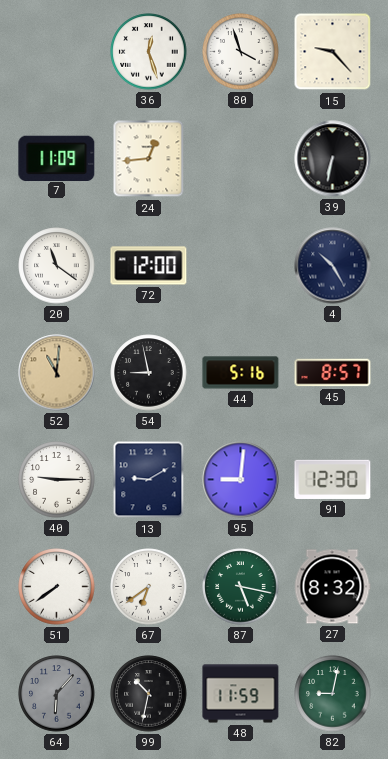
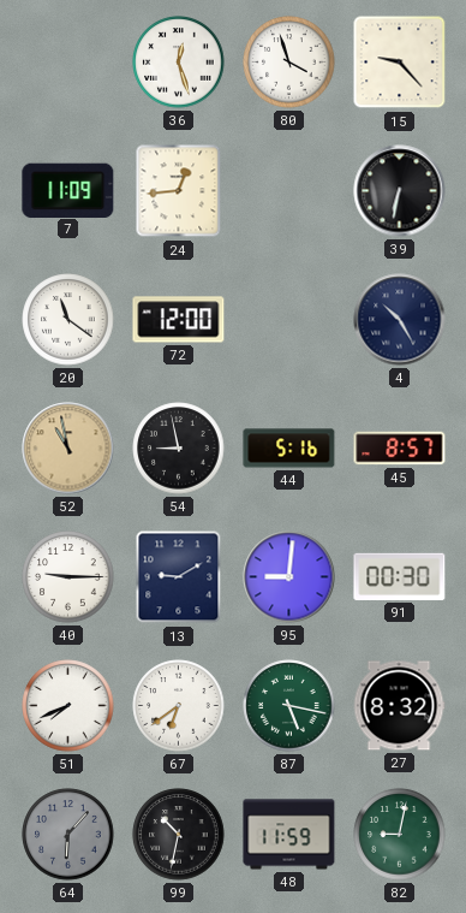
52: 11:01 -> 10:58 (68, 449)
91: 12:30 -> 00:30 (400, 576)
51: 7:39 -> 7:41 (68, 706)
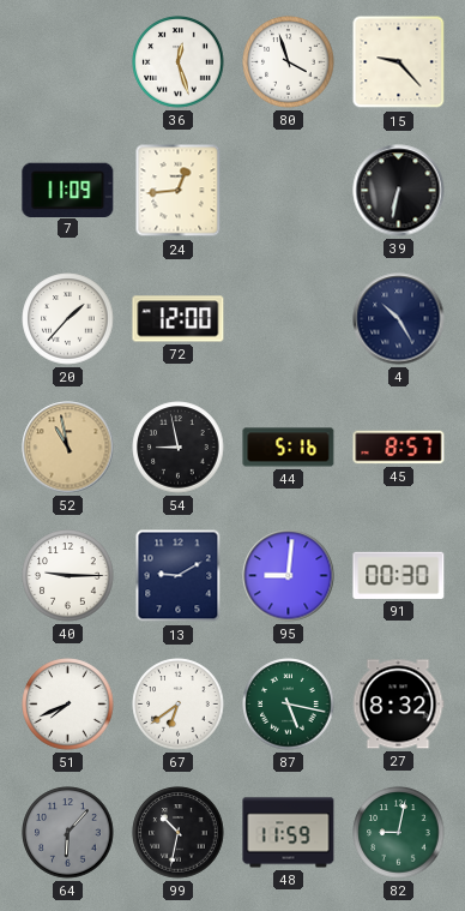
20: 11:21 -> 1:37 (68, 319)
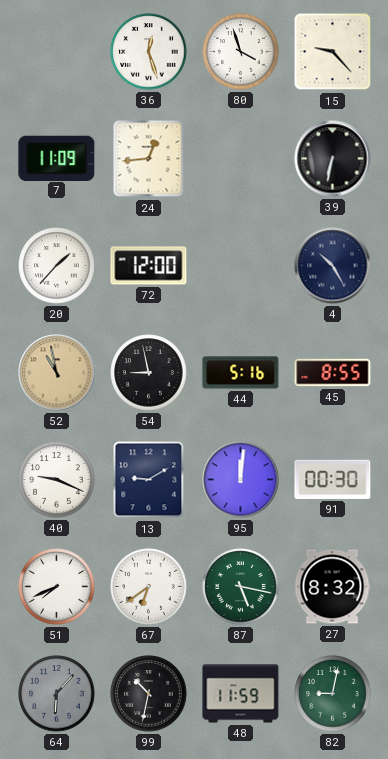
45: 8:57 -> 8:55 (333, 373)
40: 9:15 -> 9:19 (57, 480)
95: 9:01 -> 12:01 (241, 480)
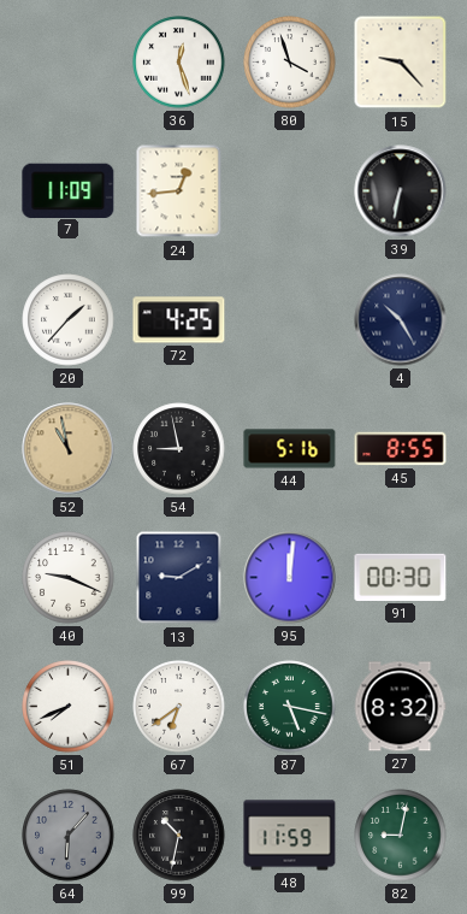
72: 12:00 -> 4:25 (179, 320)
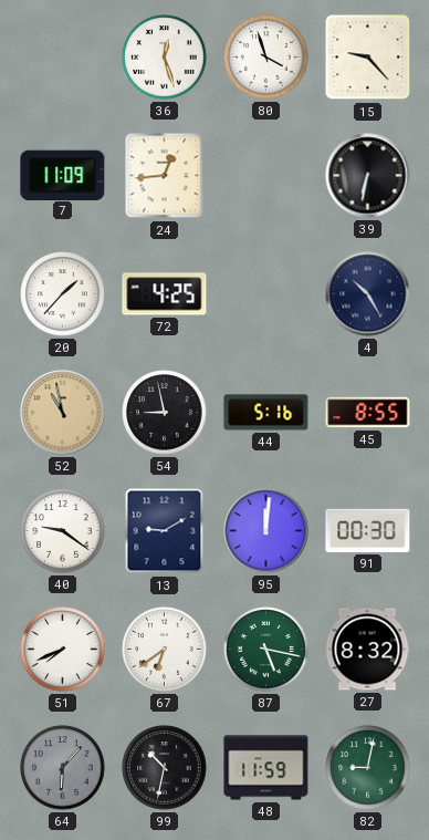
40: 9:19 -> 9:21 (63, 531)
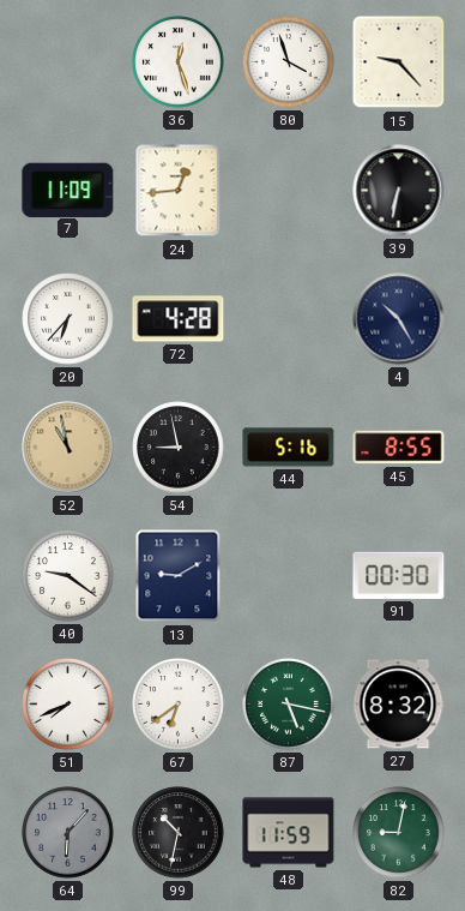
20: 1:37 -> 6:37 (68, 319)
72: 4:25 -> 4:28 (179, 319)
95: 12:01 -> none (266, 531)
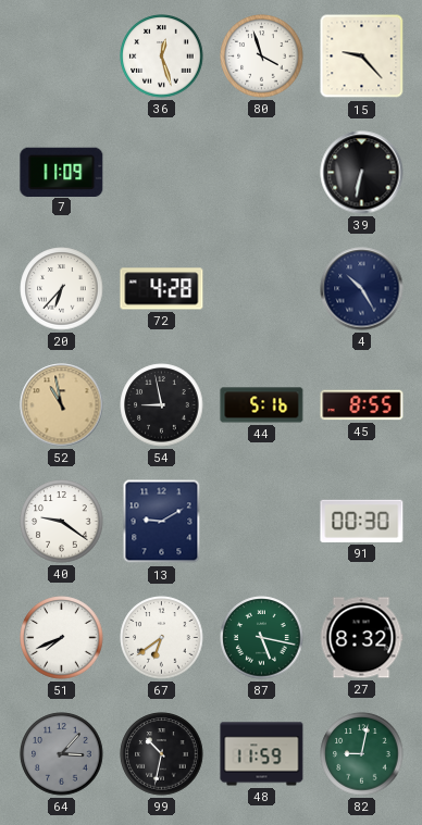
24: 12:44 -> none (179, 191)
64: 6:07 -> 3:07 (62, 754)
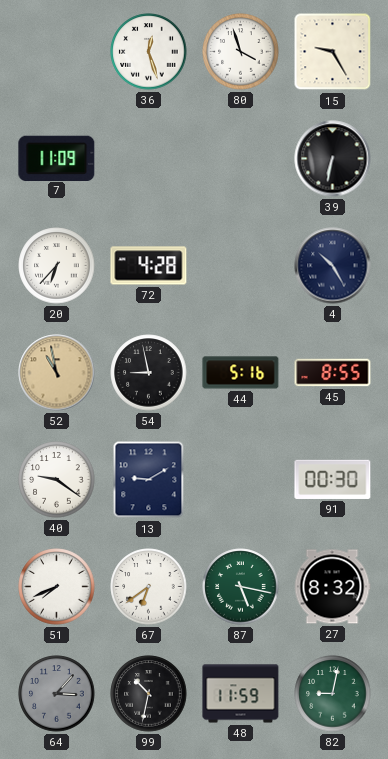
15: 9:23 -> 9:25 (333, 52)
